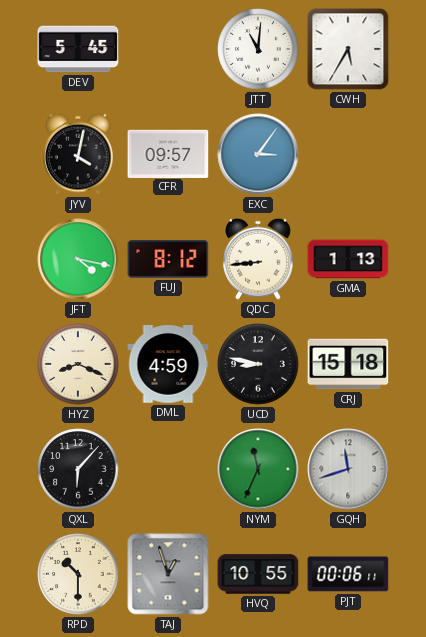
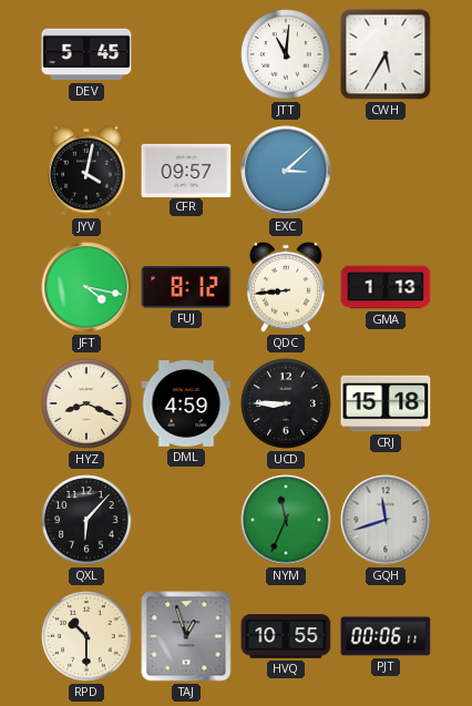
EXC: 3:06 -> 3:08 (286, 171)
UCD: 8:47 -> 8:45 (286, 403)
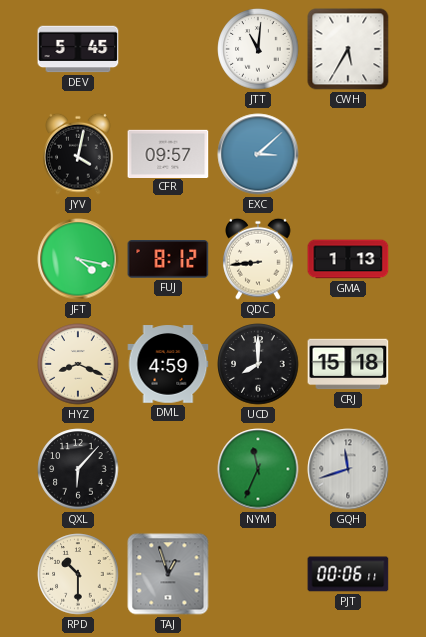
UCD: 8:45 -> 8:00 (258, 364)
HVQ: 10:55 -> none (286, 636)
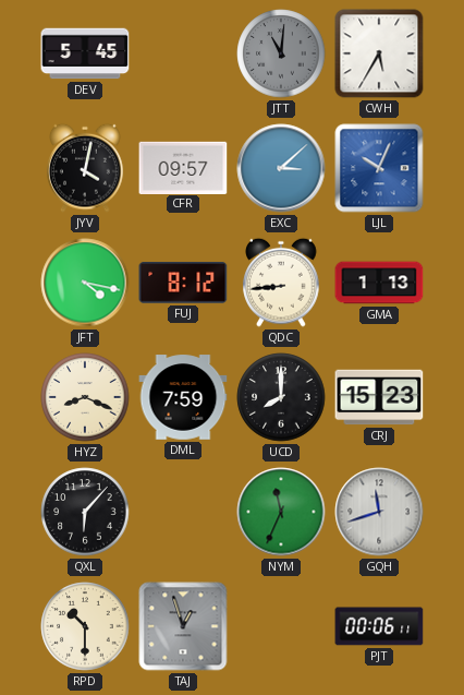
JTT dial: white -> grey (281, 53)
LJL: none -> 10:04 (379, 168)
DML: 4:59 -> 7:59 (183, 397)
CRJ: 15:18 -> 15:23 (379, 397)
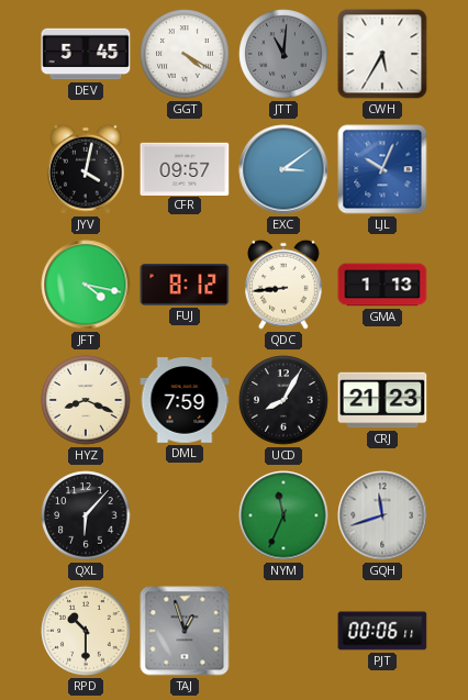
GGT: none -> 4:20 (185, 54)
EXC: 3:08 -> 3:09 (283, 169)
UCD: 8:00 -> 8:05 (283, 400)
CRJ: 15:23 -> 21:23 (382, 400)
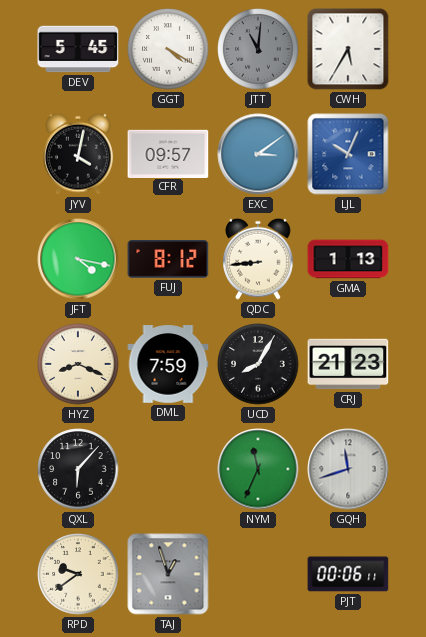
RPD: 10:30 -> 9:39 (78, 574)
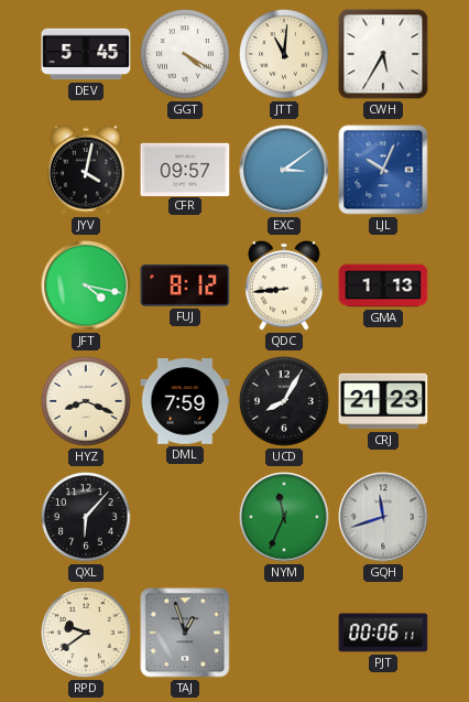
JTT dial: grey -> cream (284, 54)
